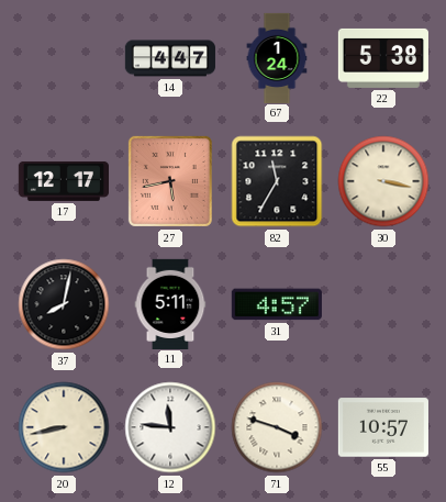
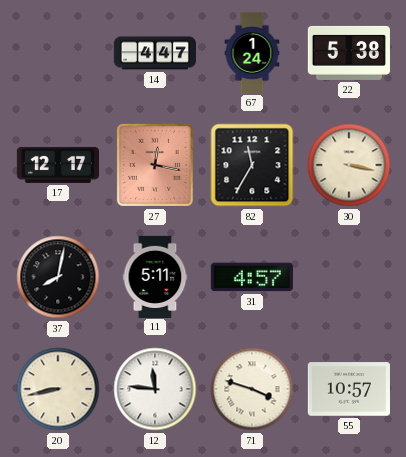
27: 5:43 -> 12:17 (155, 165)
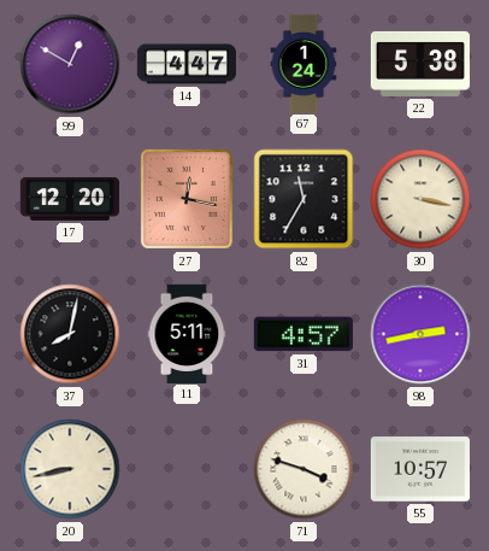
99: none -> 12:50 (70, 64)
17: 12:17 -> 12:20 (69, 199)
98: none -> 2:43 (420, 334)
12: 11:46 -> none (155, 389)
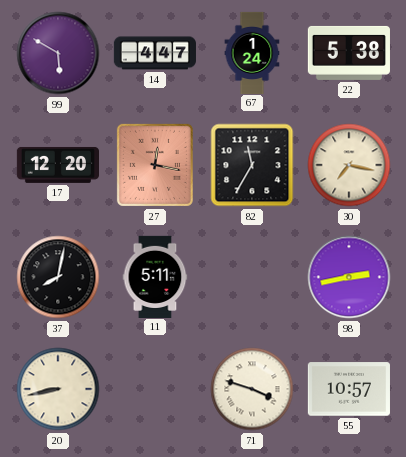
99: 12:50 -> 5:50 (58, 53)
30: 3:17 -> 7:17 (349, 165)
31: 4:57 -> none (304, 334)
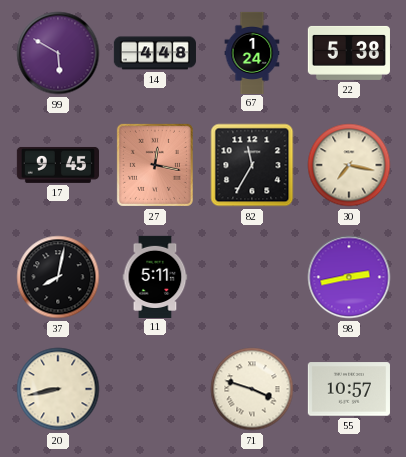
14: 4:47 -> 4:48 (154, 53)
17: 12:20 -> 9:45 (57, 165)
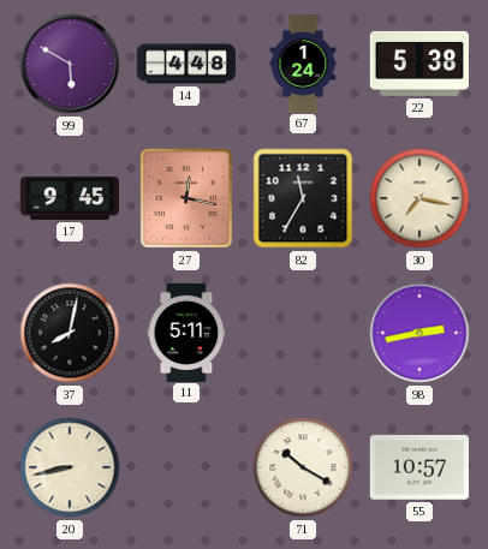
71: 3:48 -> 10:20 (303, 467)
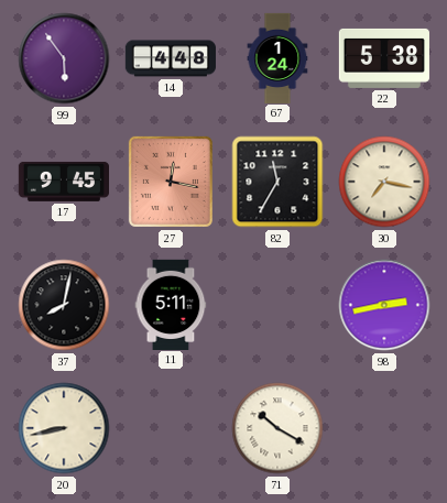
99: 5:50 -> 5:54 (64, 58)
55: 10:57 -> none (419, 467)
